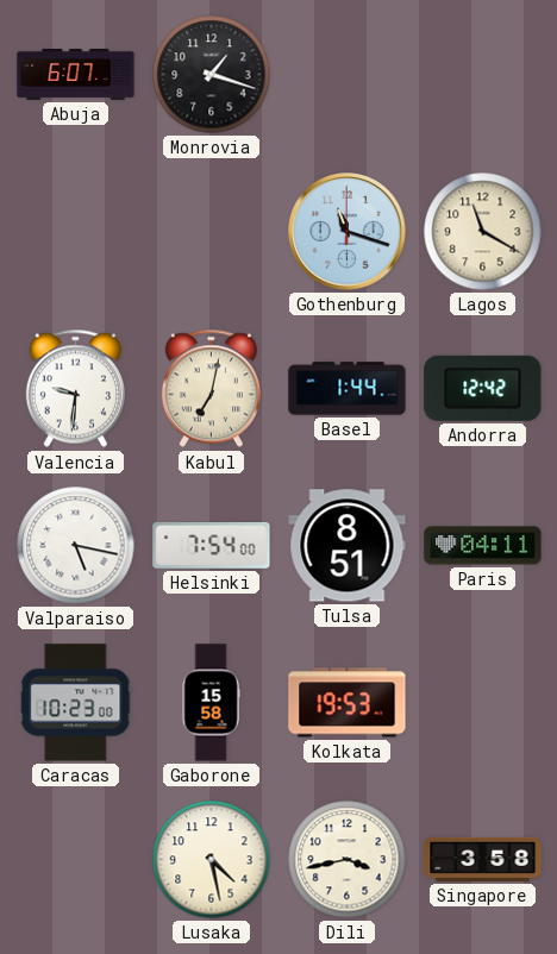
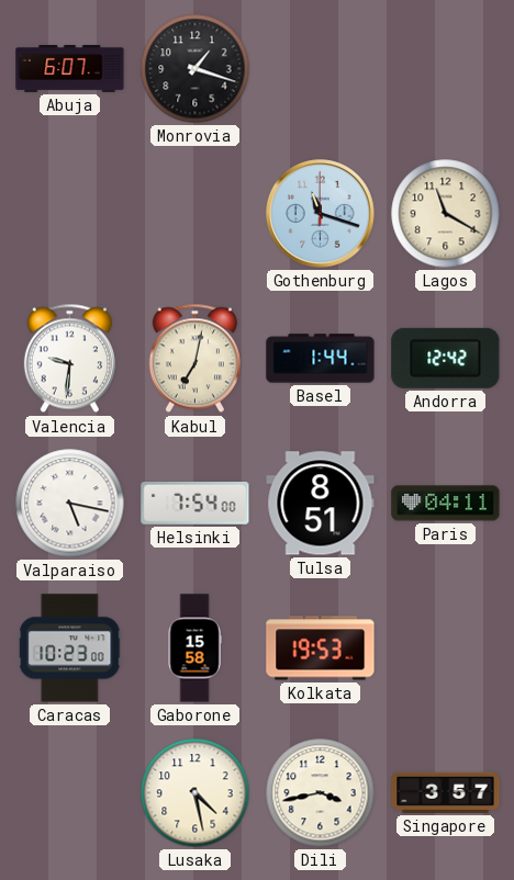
Singapore: 3:58 -> 3:57 (446, 792)
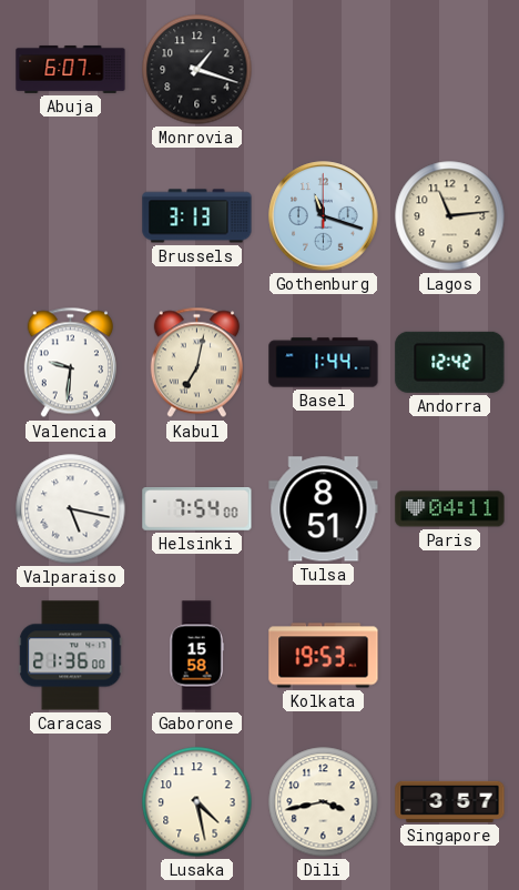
Brussels: none -> 3:13 (197, 216)
Lagos: 11:20 -> 11:14 (450, 216)
Caracas: 10:23 -> 21:36 (71, 656)
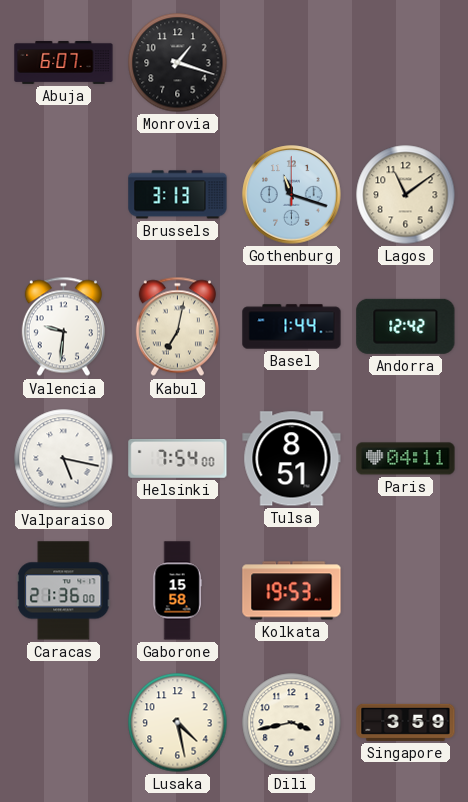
Lagos: 11:14 -> 11:09 (406, 195)
Singapore: 3:57 -> 3:59 (406, 722)
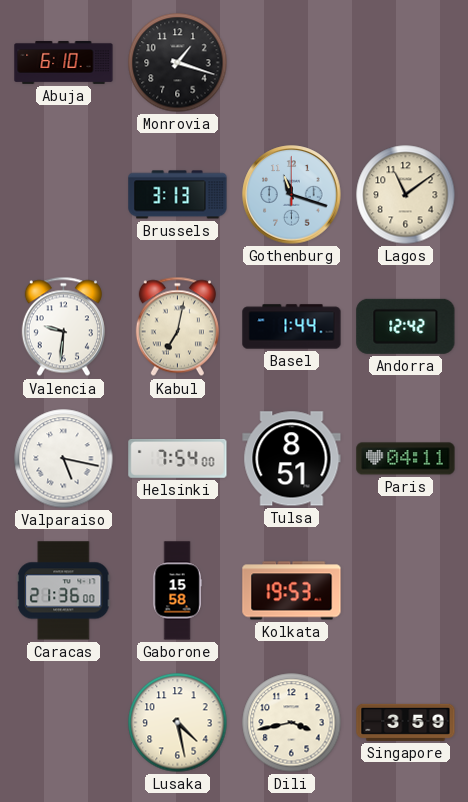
Abuja: 6:07 -> 6:10 (64, 62)
